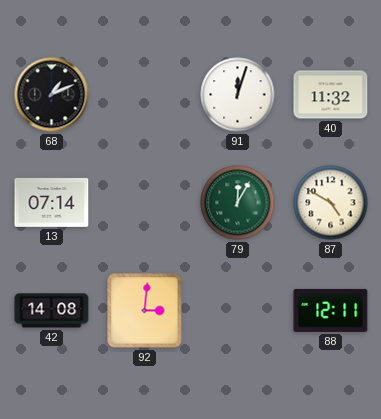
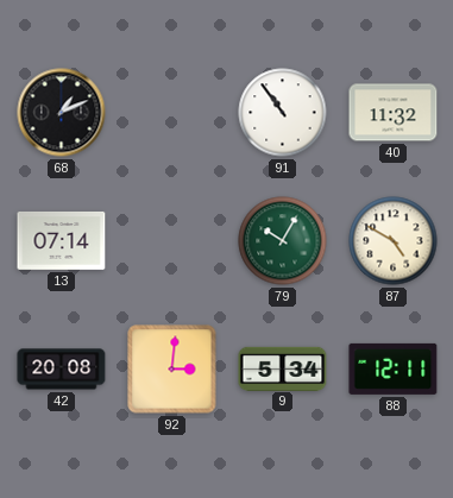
91: 12:03 -> 10:54 (283, 113)
79: 12:05 -> 10:05 (283, 241)
42: 14:08 -> 20:08 (62, 370)
9: none -> 5:34 (283, 368)
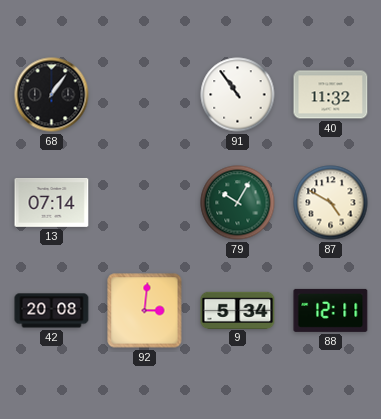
68: 1:11 -> 1:06 (52, 95)
